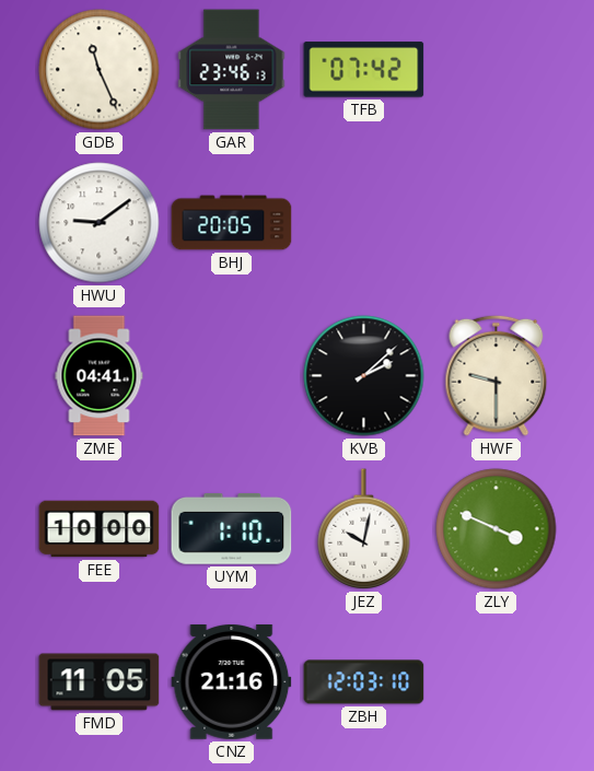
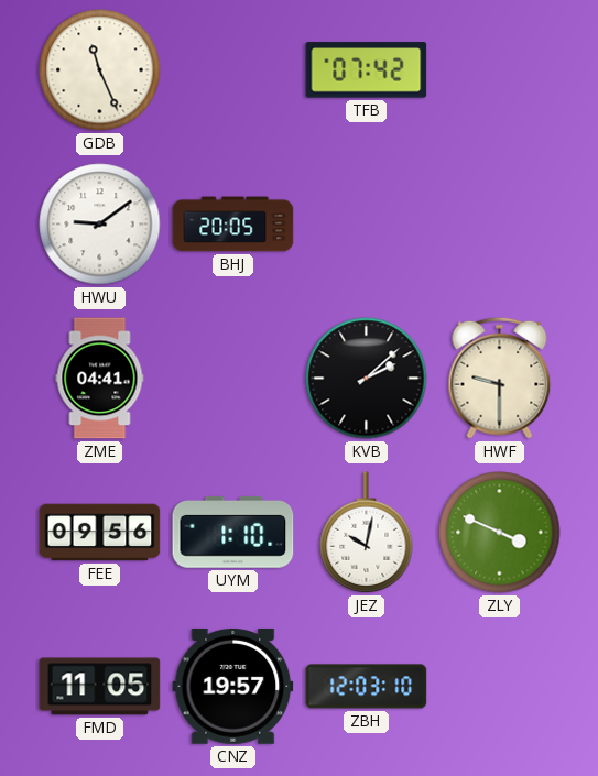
GAR: 23:46 -> none (232, 70)
FEE: 10:00 -> 09:56 (100, 533)
CNZ: 21:16 -> 19:57 (233, 686)
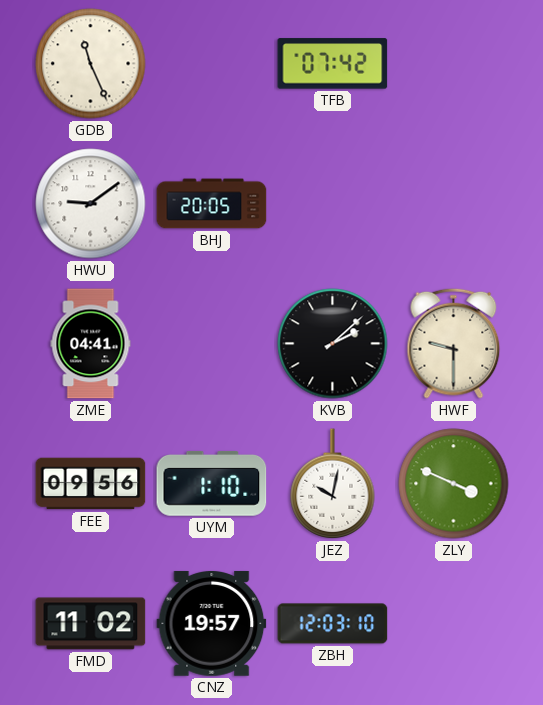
FMD: 11:05 -> 11:02 (91, 624)
